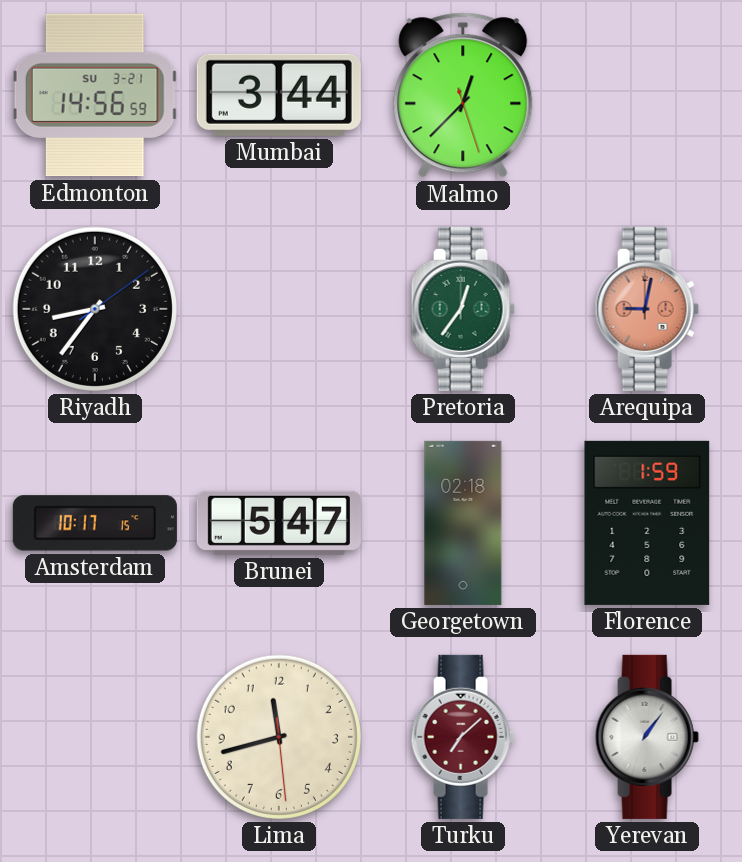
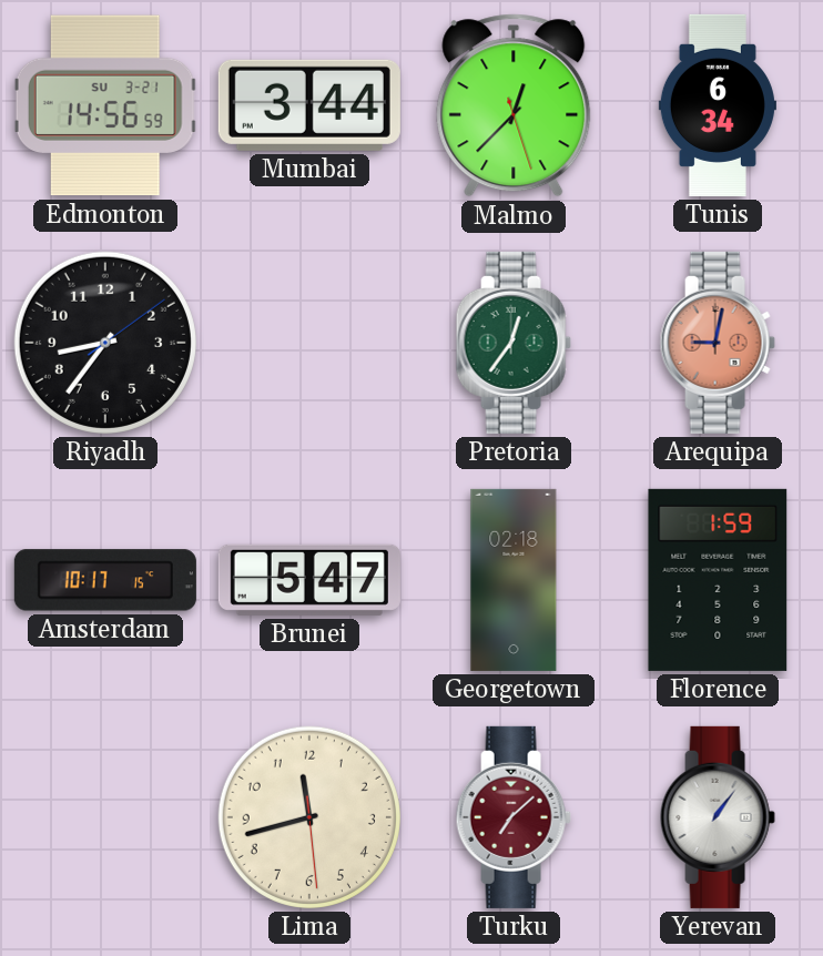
Tunis: none -> 6:34 (718, 105)
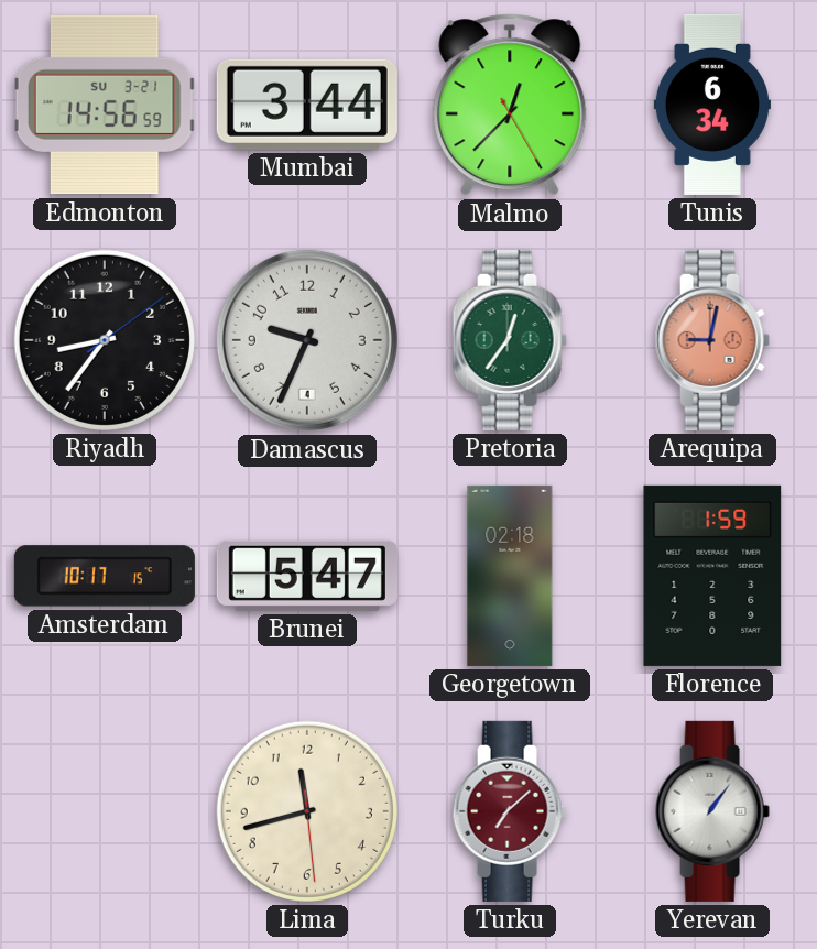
Malmo: 12:37:27 -> 12:37:25 (510, 105)
Damascus: none -> 9:34 (307, 340)
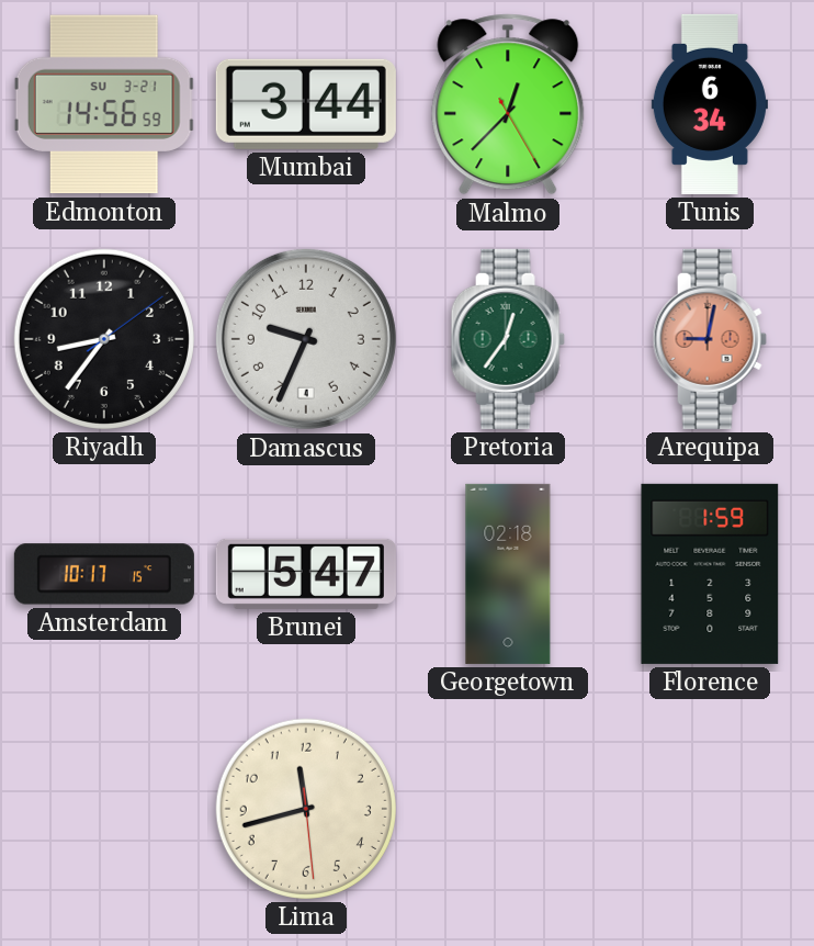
Turku: 7:08 -> none (510, 811)
Yerevan: 1:06 -> none (712, 811)
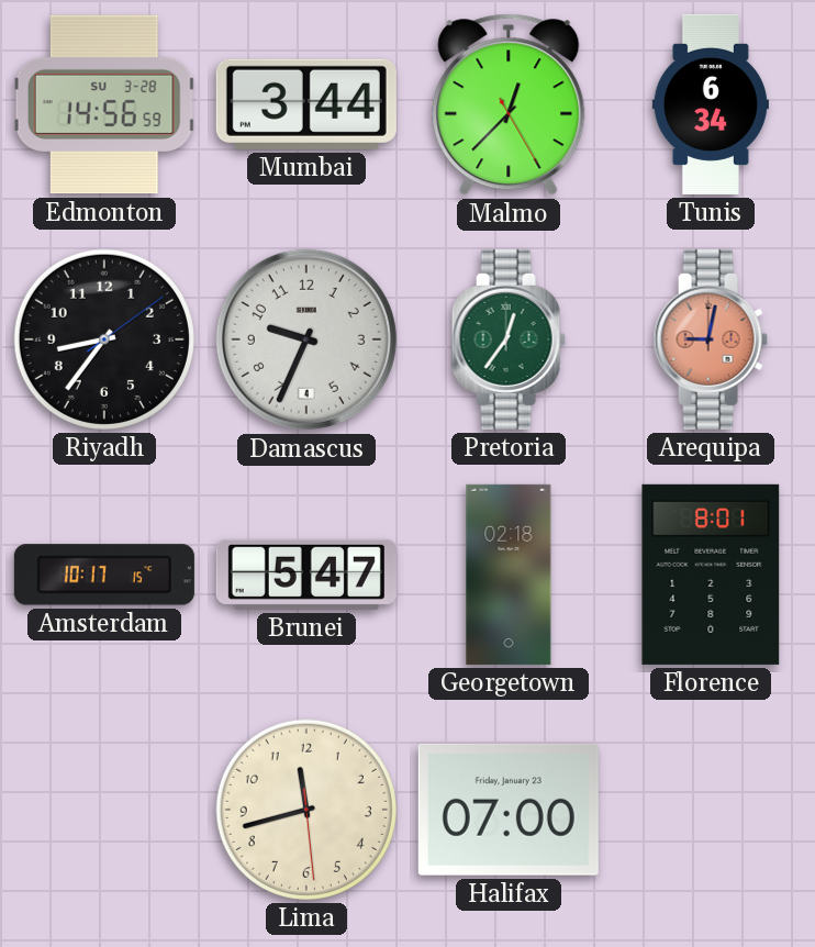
Edmonton date: SU 3-21 -> SU 3-28 (104, 104)
Florence: 1:59 -> 8:01 (711, 575)
Halifax: none -> 07:00 (509, 810)
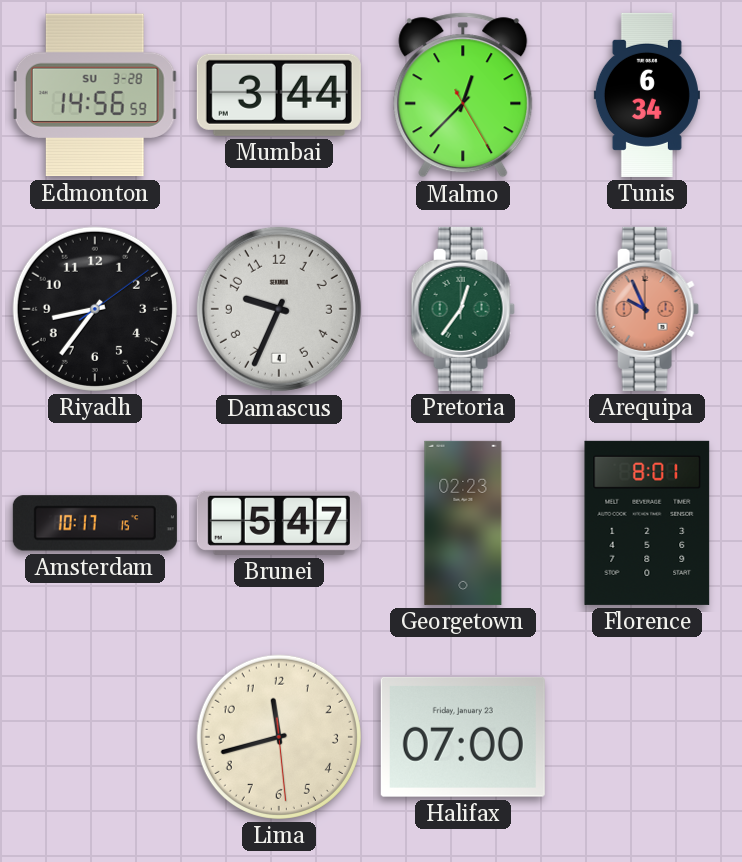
Arequipa: 9:02 -> 9:56 (647, 309)
Georgetown: 02:18 -> 02:23 (463, 523)
